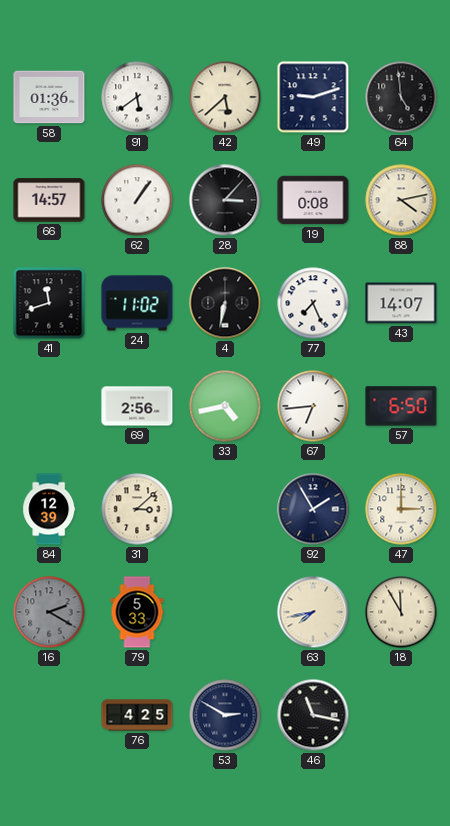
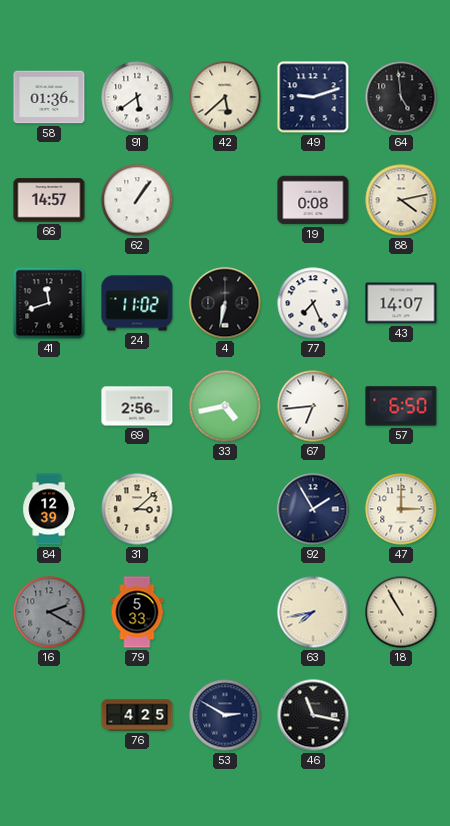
28: 3:07 -> none (225, 200)
18: 11:55 -> 10:55 (401, 612)
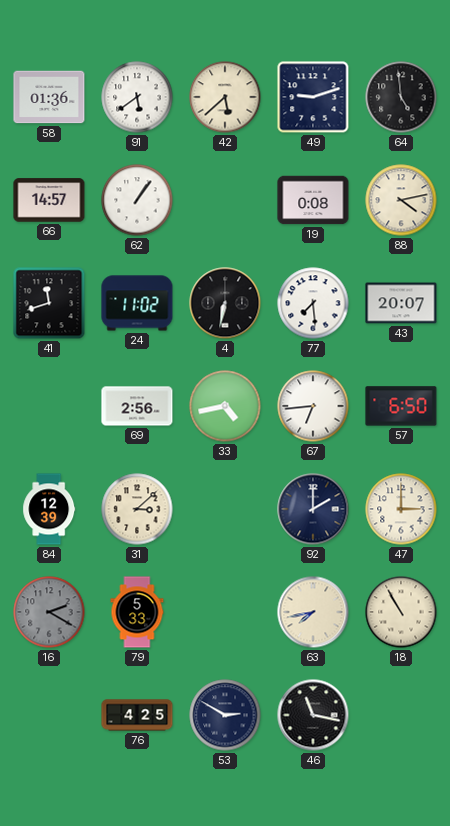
77: 7:26 -> 7:29 (313, 303)
43: 14:07 -> 20:07 (401, 303)
92: 1:55 -> 2:00 (313, 509)
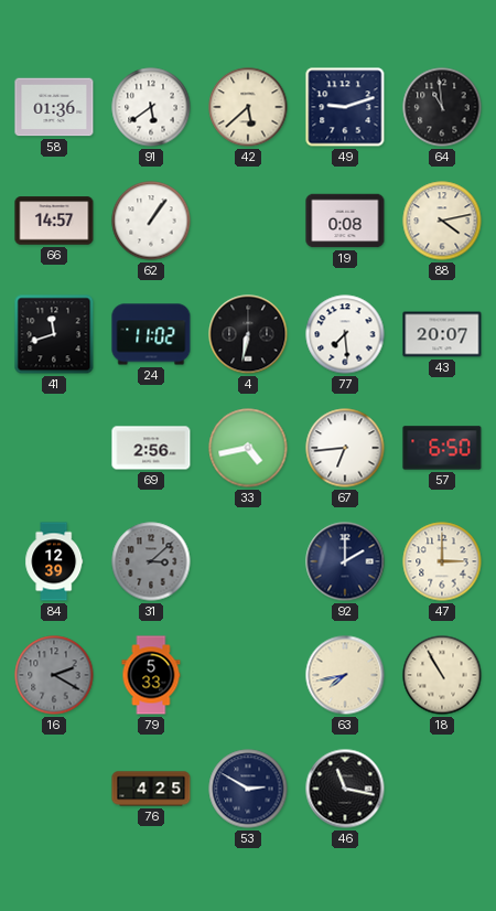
64: 4:59 -> 10:59 (442, 107)
31 dial: cream -> grey (151, 561)
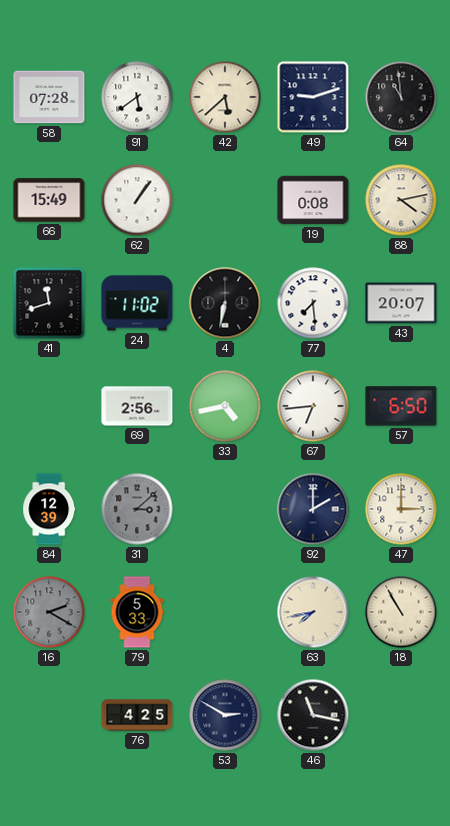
58: 01:36 -> 07:28 (49, 97)
66: 14:57 -> 15:49 (49, 200)
